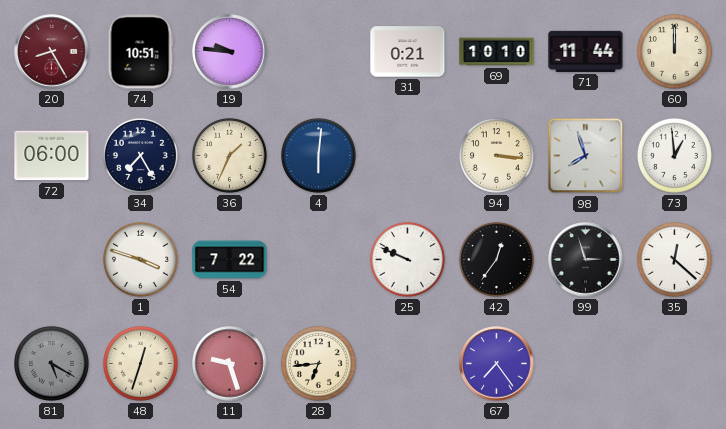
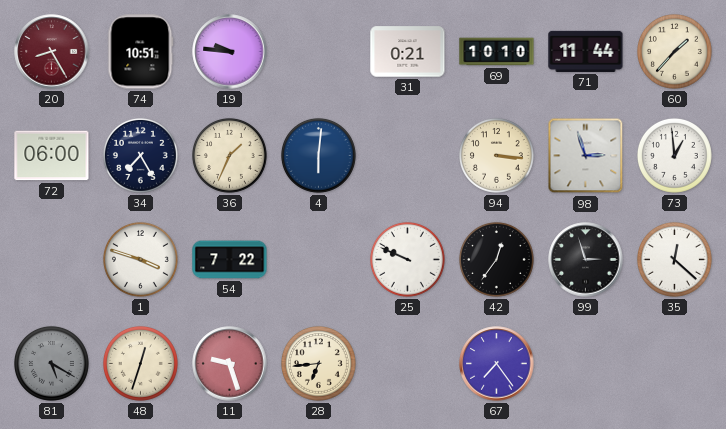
60: 12:00 -> 1:37 (674, 51)
98: 7:57 -> 2:57 (586, 156)
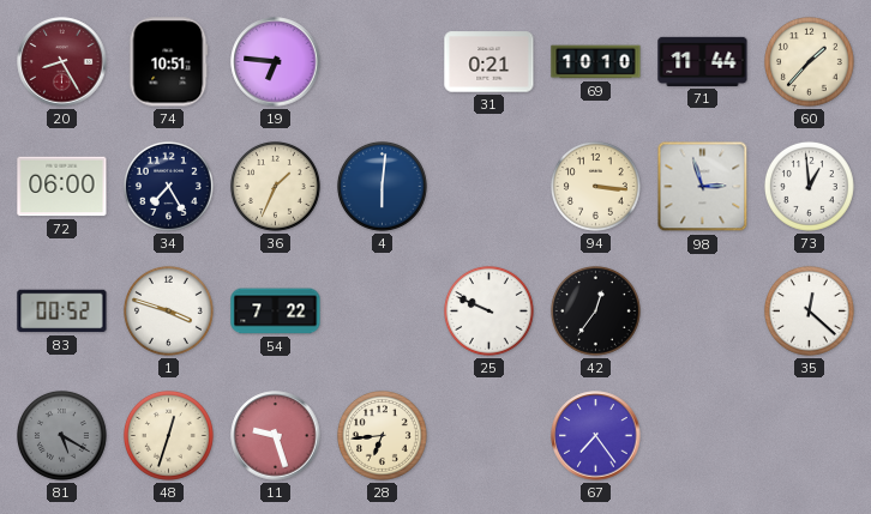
19: 9:46 -> 6:46 (276, 62)
83: none -> 00:52 (62, 312)
99: 2:57 -> none (586, 260)
